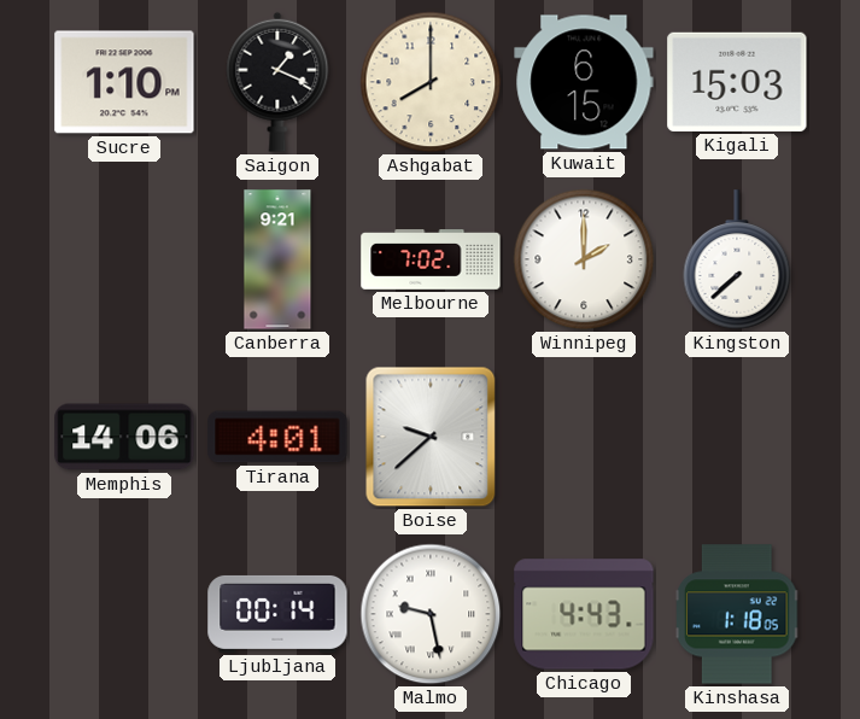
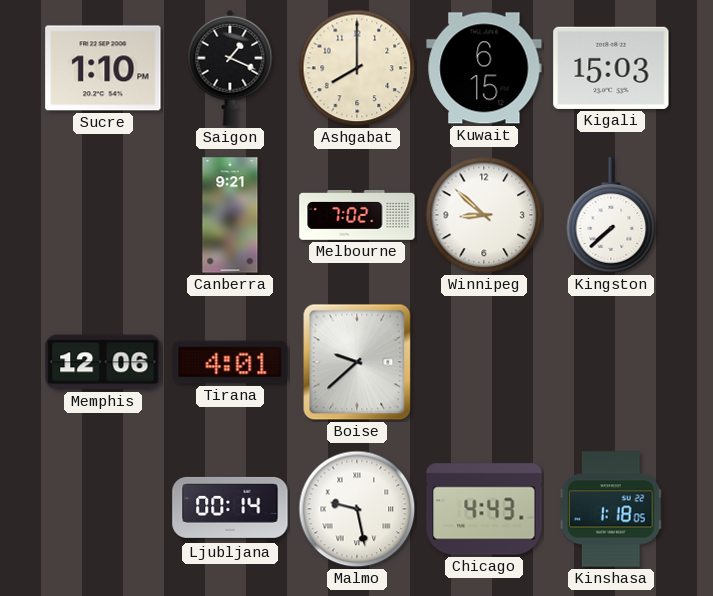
Winnipeg: 2:00 -> 8:52 (484, 215)
Memphis: 14:06 -> 12:06 (103, 362)
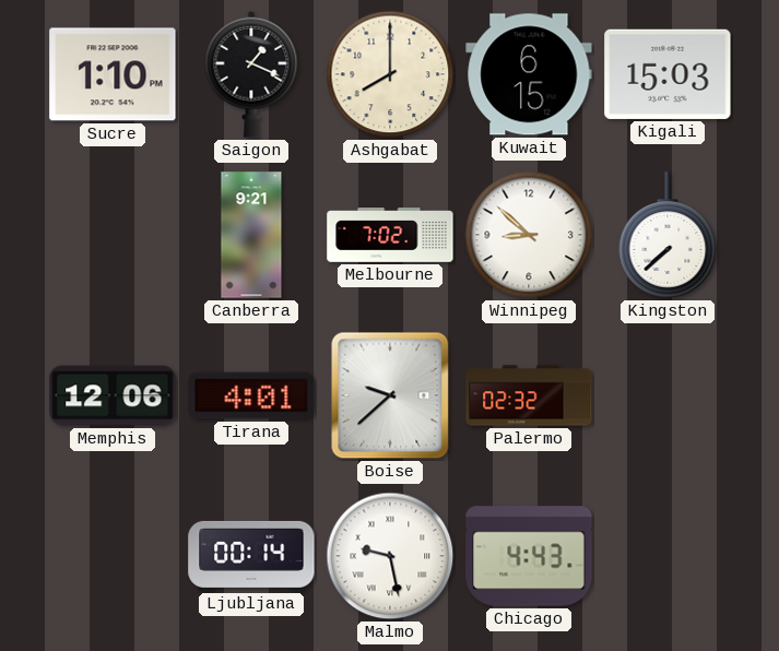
Palermo: none -> 02:32 (529, 395)
Kinshasa: 1:18 -> none (612, 509)
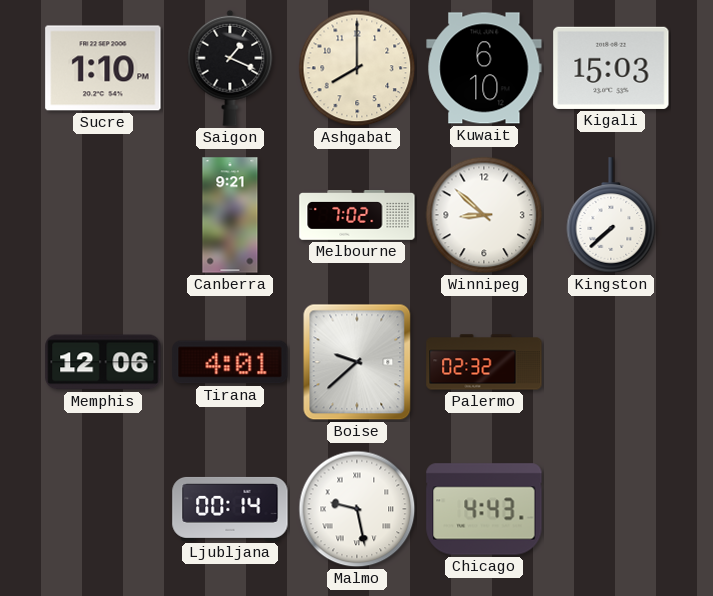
Kuwait: 6:15 -> 6:10 (484, 68)
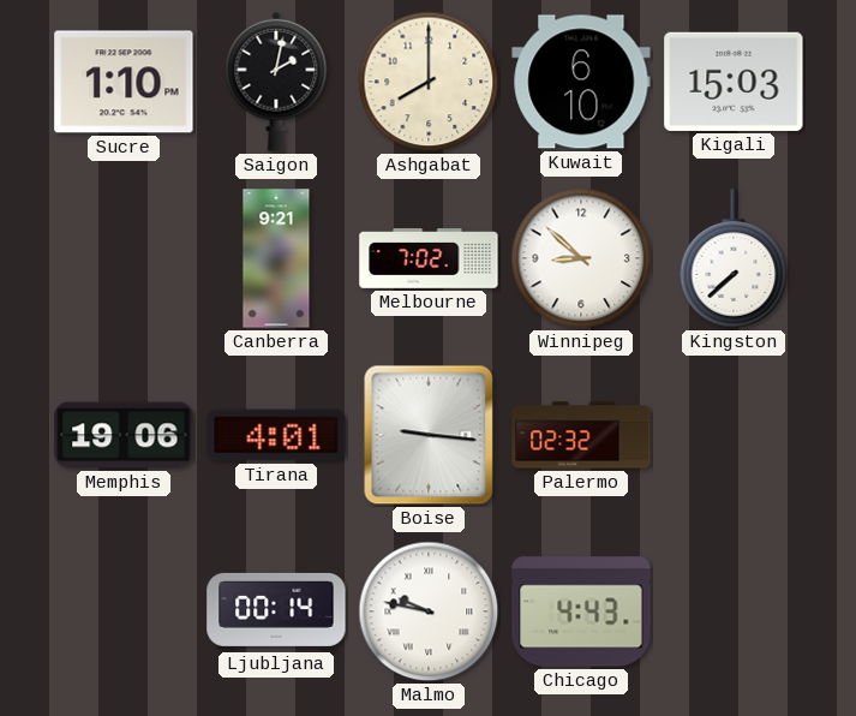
Saigon: 1:19 -> 2:02 (276, 82)
Memphis: 12:06 -> 19:06 (124, 435)
Boise: 9:38 -> 9:16 (429, 435)
Malmo: 9:28 -> 9:47 (429, 611)
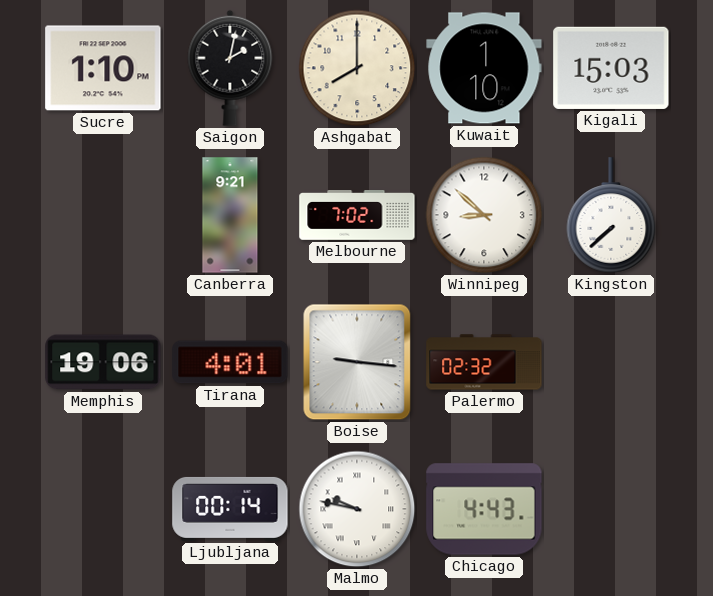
Kuwait: 6:10 -> 1:10 (484, 68)
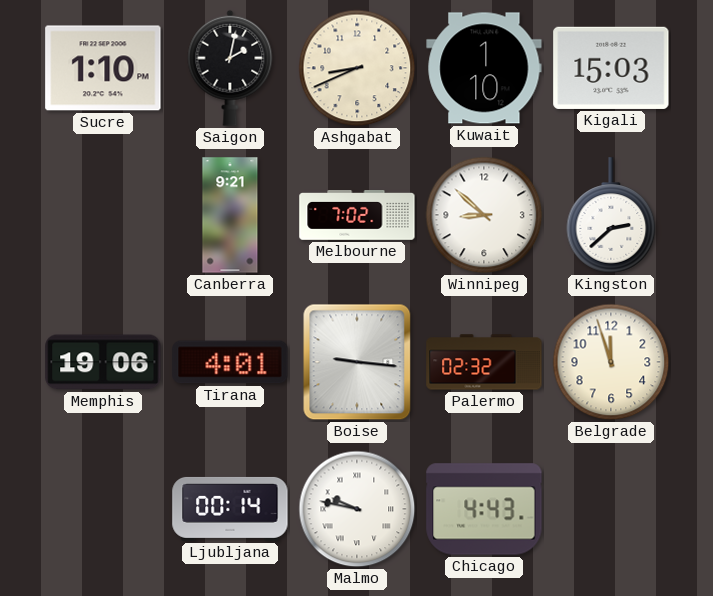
Ashgabat: 8:00 -> 8:41 (357, 68)
Kingston: 7:38 -> 2:38 (611, 215)
Belgrade: none -> 11:57 (611, 362)
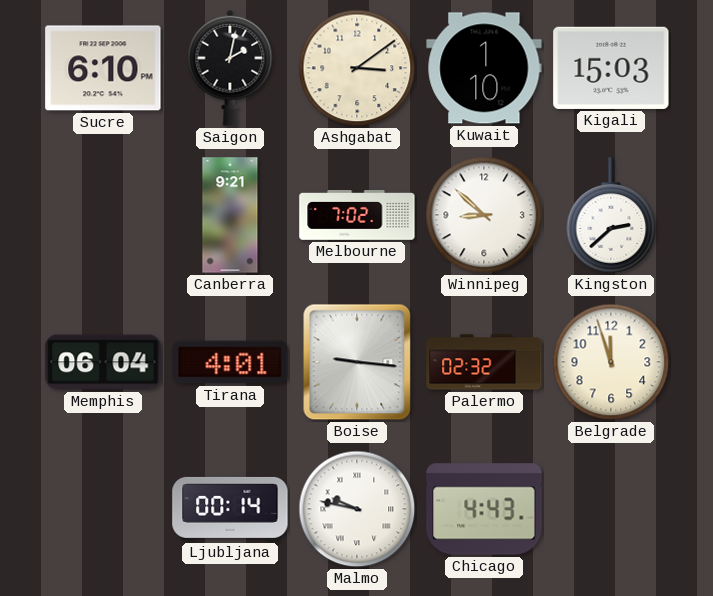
Sucre: 1:10 -> 6:10 (103, 68)
Ashgabat: 8:41 -> 3:09 (357, 68)
Memphis: 19:06 -> 06:04 (103, 362)
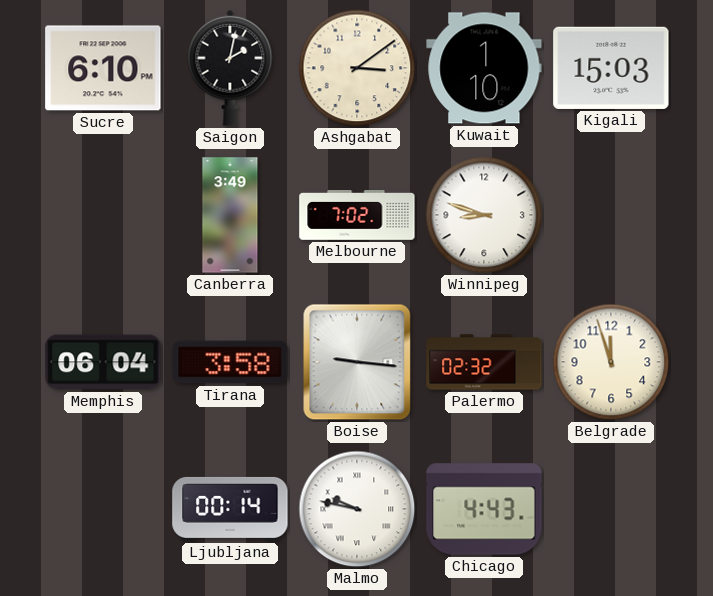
Canberra: 9:21 -> 3:49 (230, 215)
Winnipeg: 8:52 -> 8:48 (484, 215)
Kingston: 2:38 -> none (611, 215)
Tirana: 4:01 -> 3:58 (230, 362)
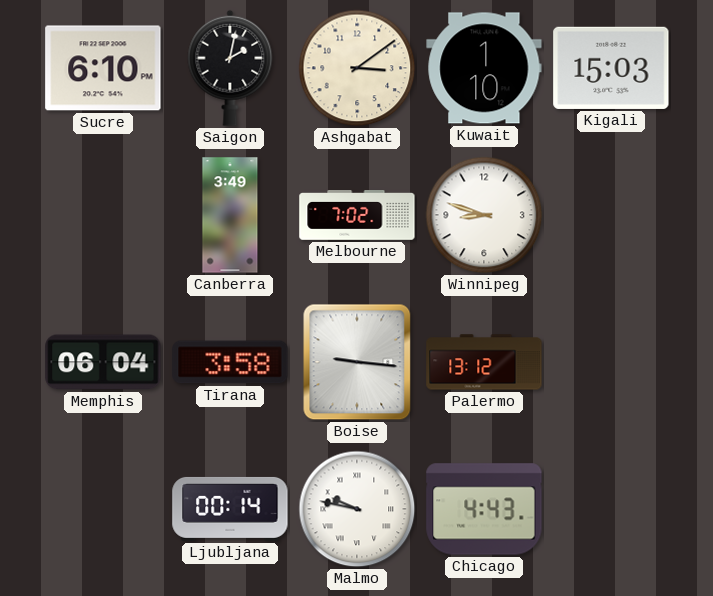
Palermo: 02:32 -> 13:12 (484, 362)
Belgrade: 11:57 -> none (611, 362)
